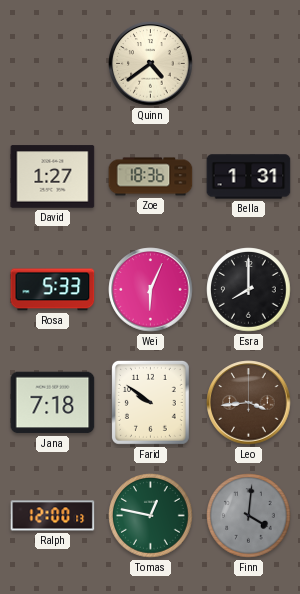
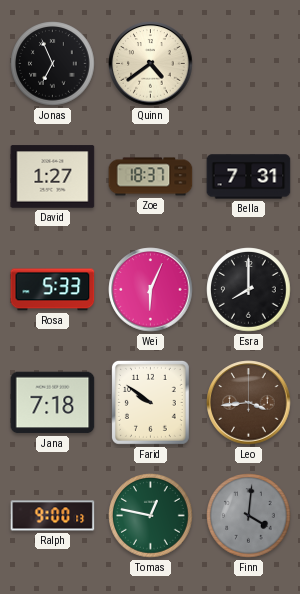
Jonas: none -> 6:56 (53, 64)
Zoe: 18:36 -> 18:37 (151, 177)
Bella: 1:31 -> 7:31 (249, 177)
Ralph: 12:00 -> 9:00 (53, 516)
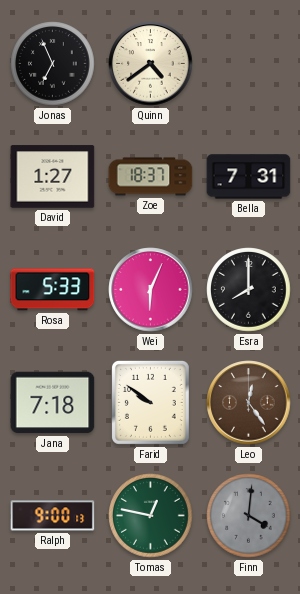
Leo: 3:44 -> 12:24 (249, 403)
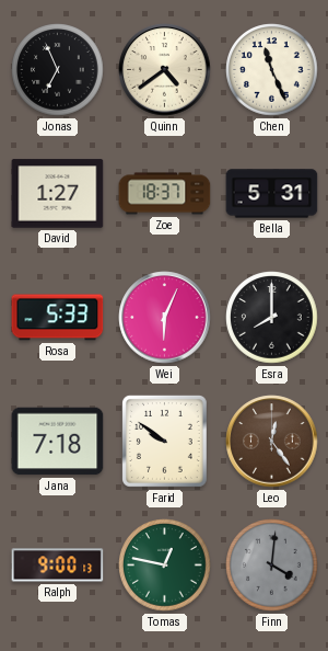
Chen: none -> 11:26 (272, 70)
Bella: 7:31 -> 5:31 (272, 194)
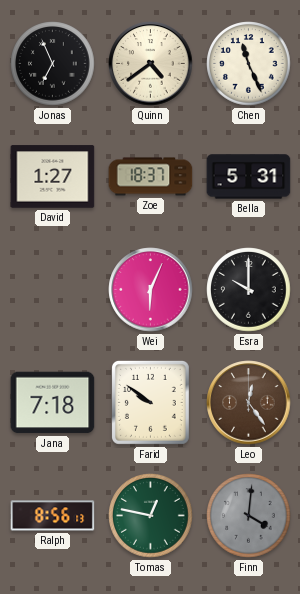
Rosa: 5:33 -> none (58, 318)
Esra: 8:00 -> 10:00 (249, 290)
Ralph: 9:00 -> 8:56 (53, 516)
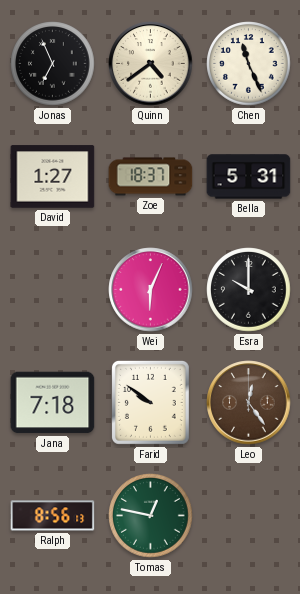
Finn: 4:01 -> none (249, 516)
